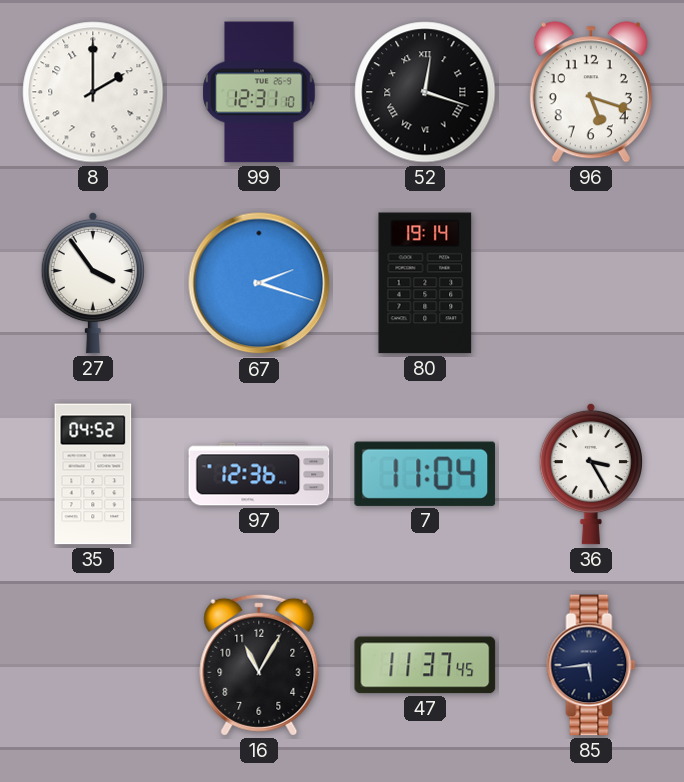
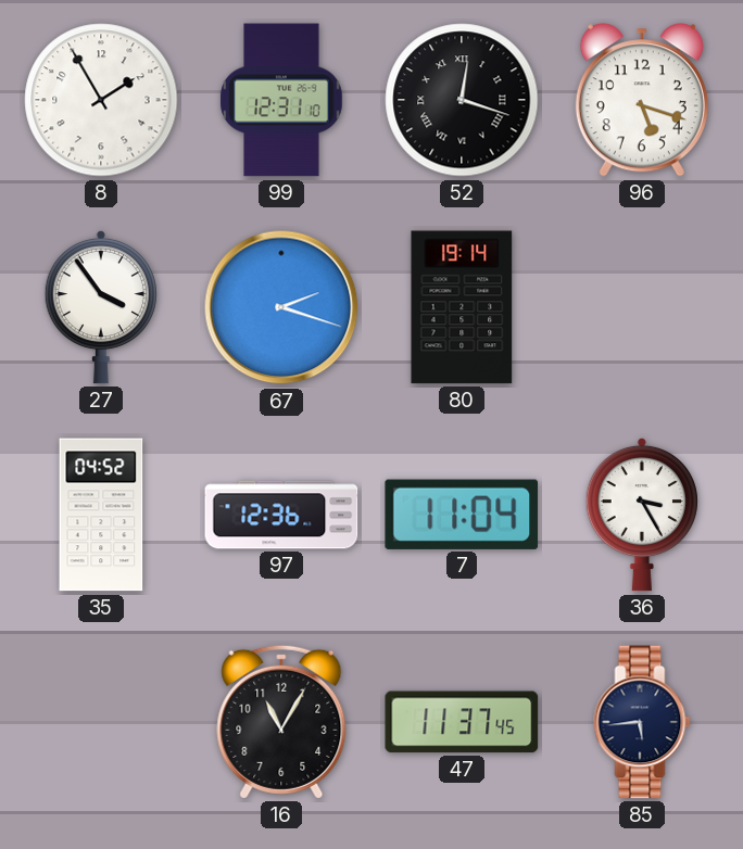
8: 2:00 -> 1:55 (101, 100)
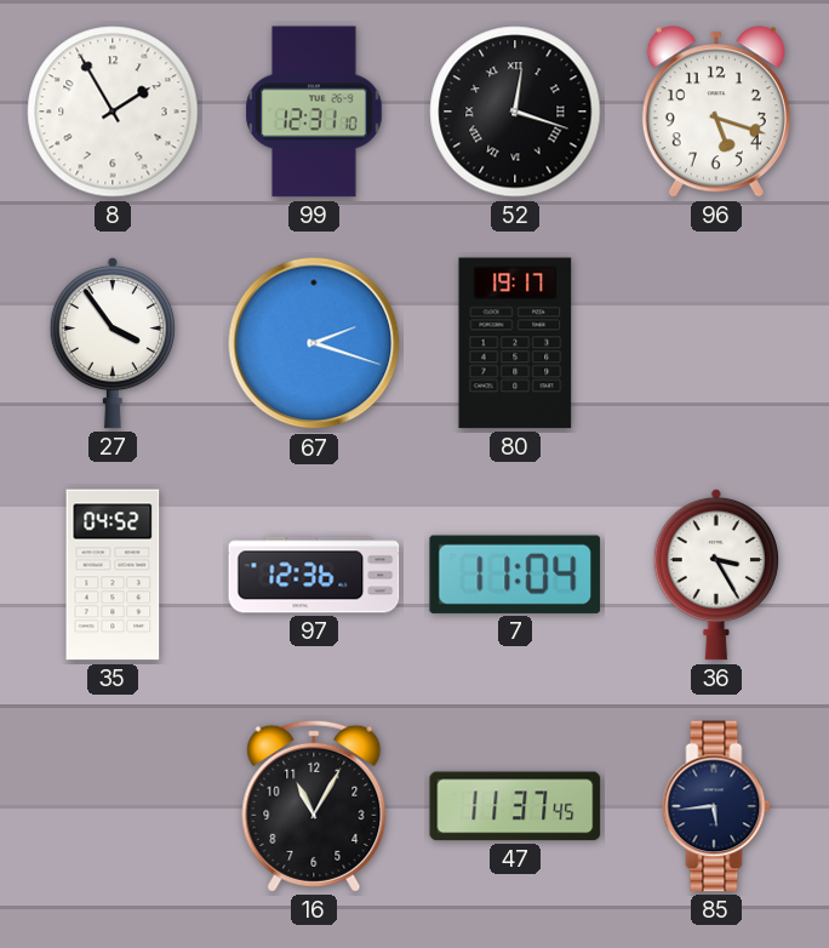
80: 19:14 -> 19:17 (515, 343)
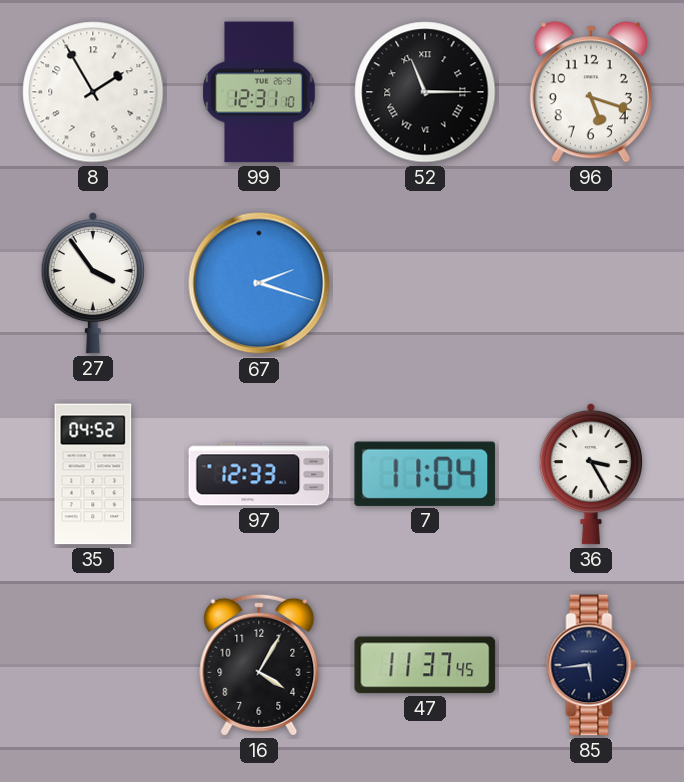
52: 12:18 -> 11:15 (425, 92)
80: 19:17 -> none (515, 343)
97: 12:36 -> 12:33 (259, 474)
16: 11:05 -> 4:05 (259, 665)
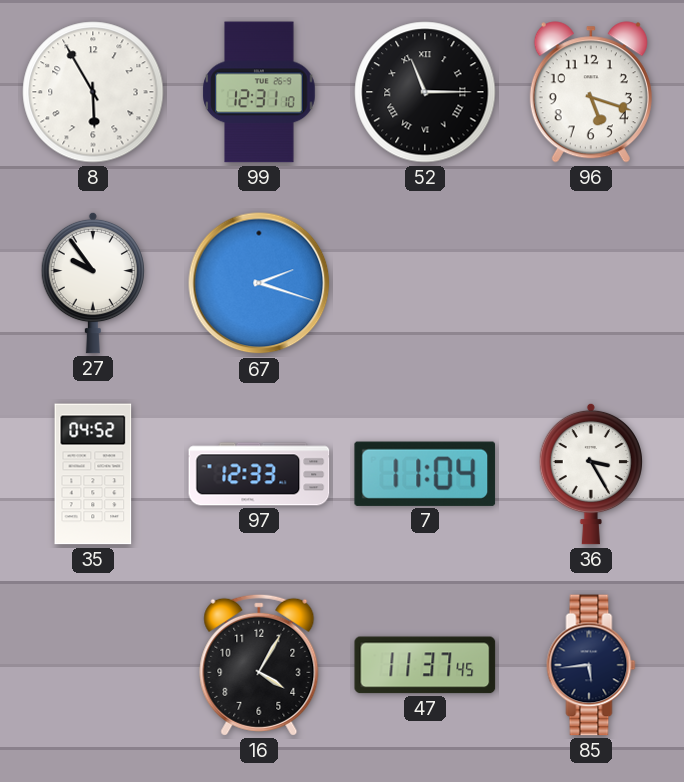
8: 1:55 -> 5:55 (93, 92)
27: 3:54 -> 9:54 (93, 283)
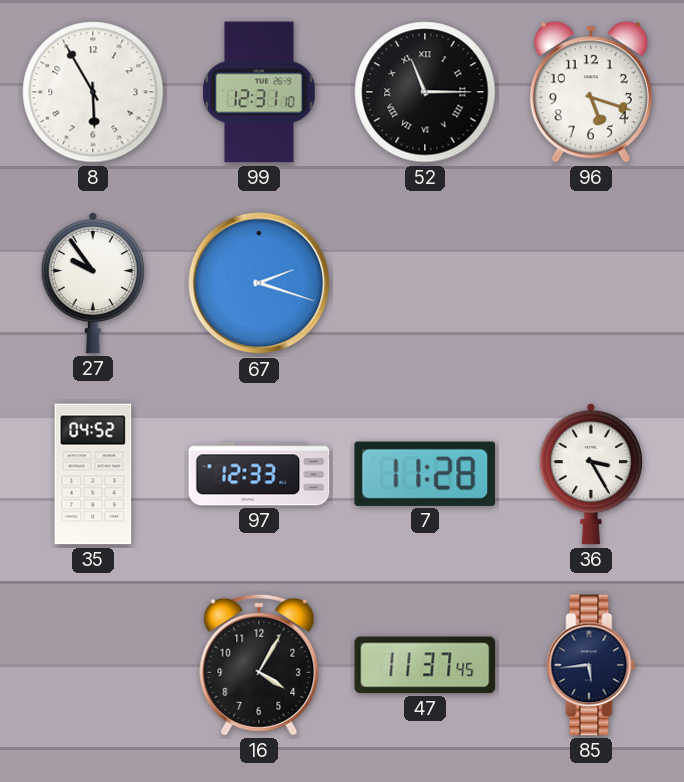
7: 11:04 -> 11:28 (425, 474)
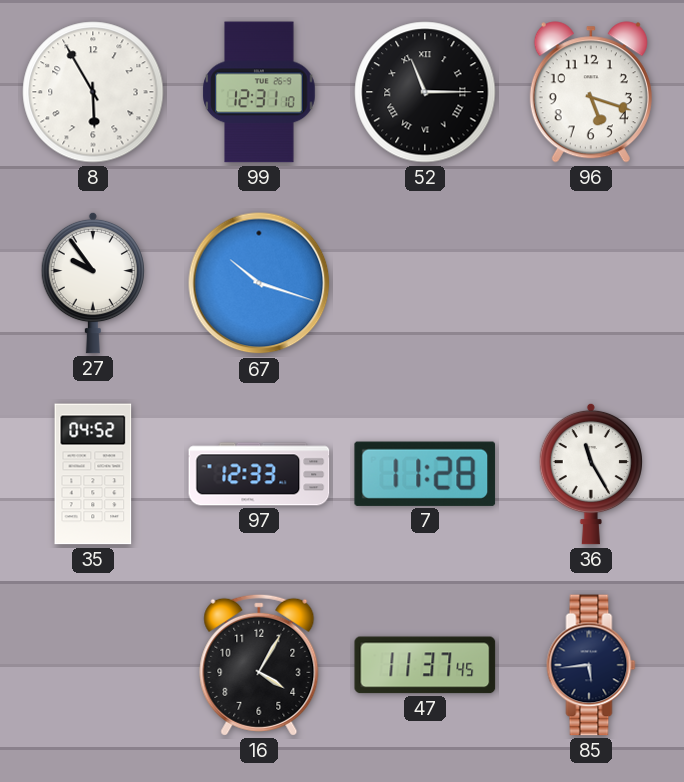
67: 2:18 -> 10:18 (259, 283)
36: 3:25 -> 11:25 (591, 474)
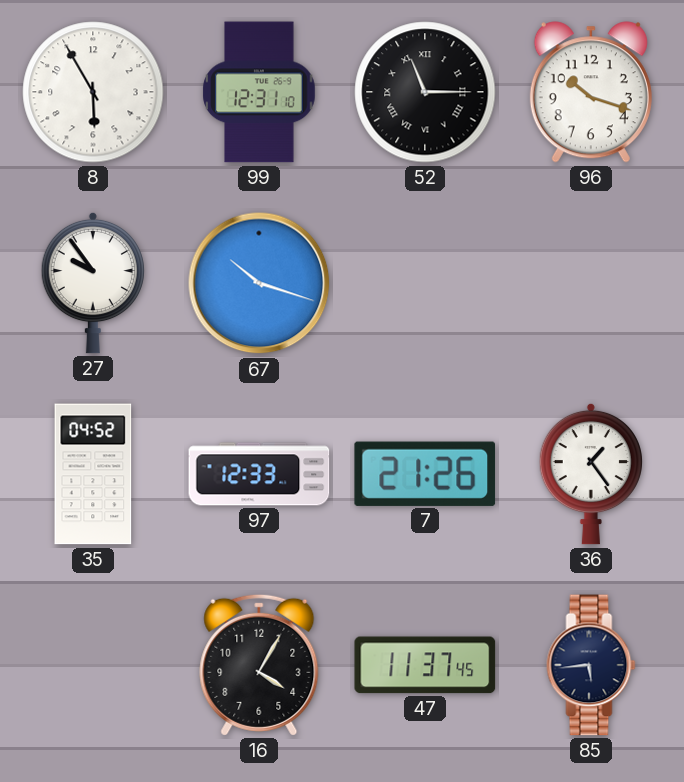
96: 5:18 -> 10:18 (591, 92)
7: 11:28 -> 21:26 (425, 474)
36: 11:25 -> 1:24 (591, 474)
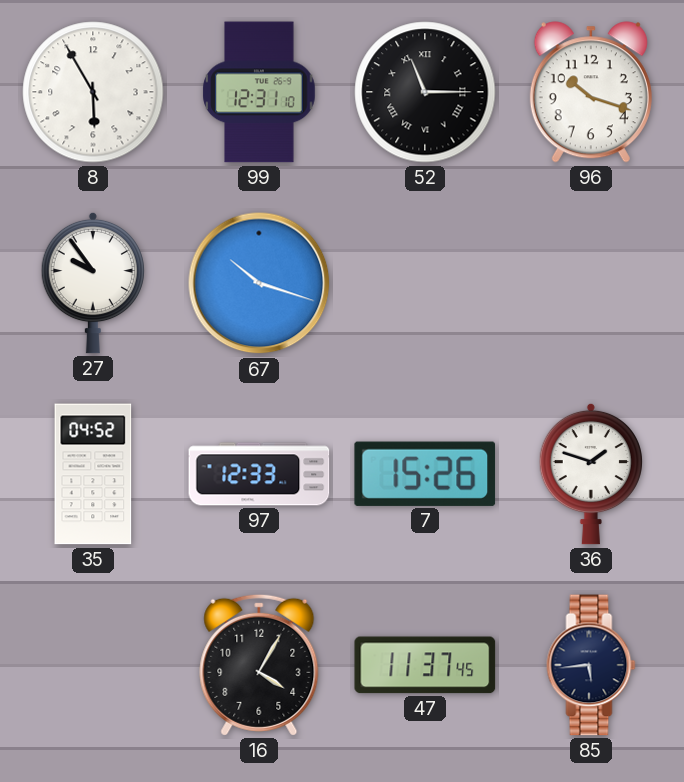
7: 21:26 -> 15:26 (425, 474)
36: 1:24 -> 1:48 (591, 474)
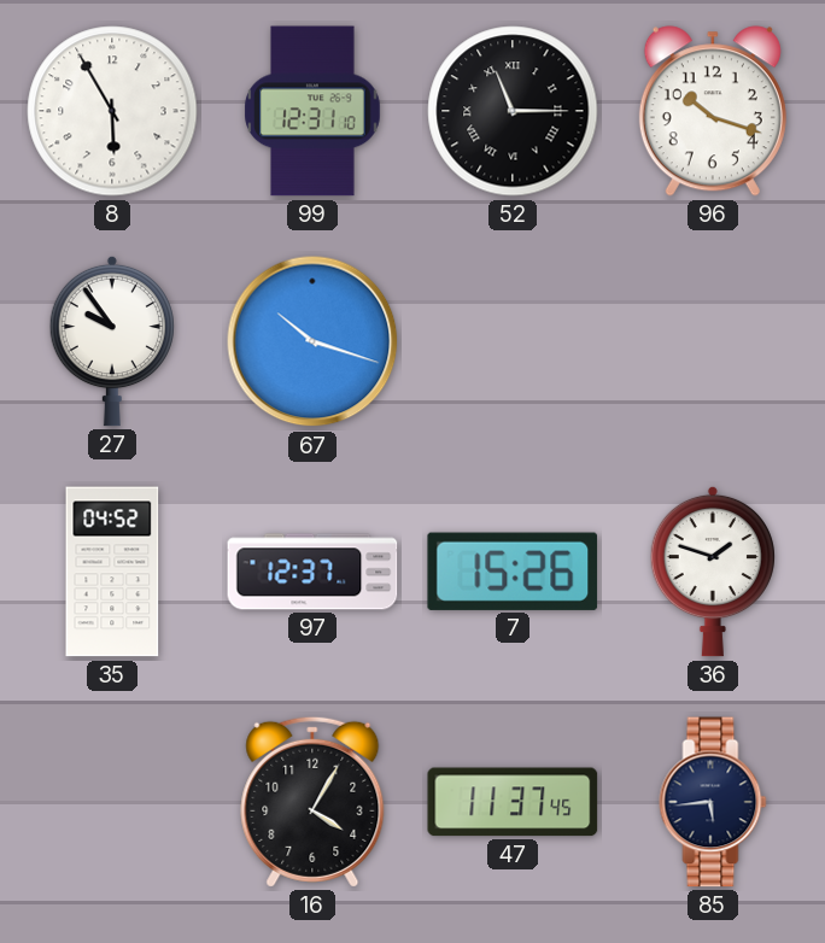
97: 12:33 -> 12:37 (312, 572)
